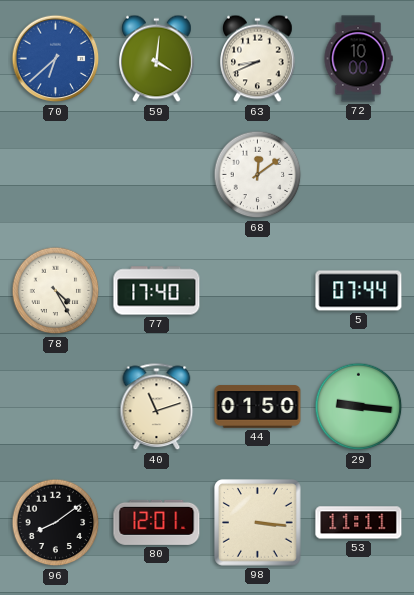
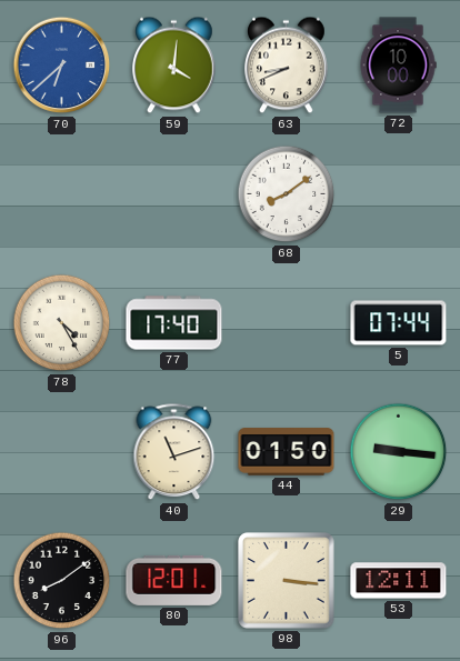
68: 12:09 -> 8:09 (287, 194)
53: 11:11 -> 12:11 (399, 581)
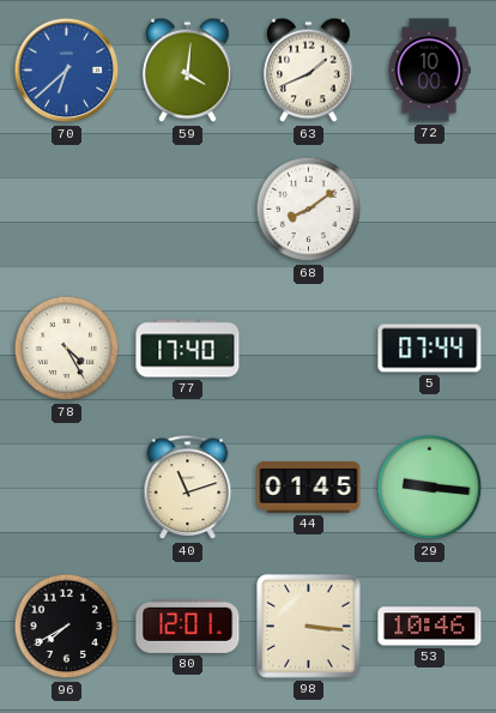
63: 8:41 -> 1:41 (309, 71)
44: 01:50 -> 01:45 (309, 488)
96: 8:09 -> 7:40 (67, 627)
53: 12:11 -> 10:46 (430, 627)
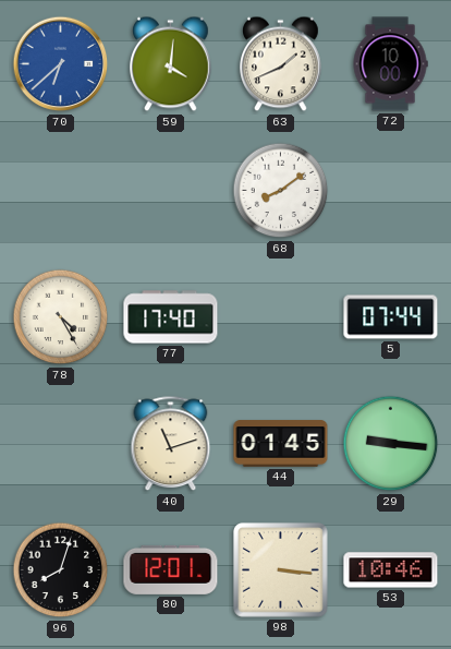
96: 7:40 -> 8:03 (61, 570)
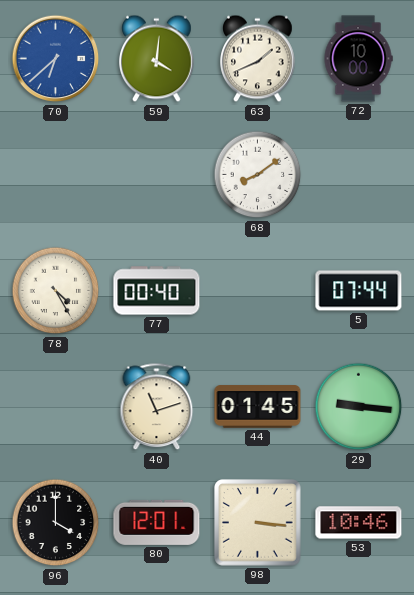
77: 17:40 -> 00:40 (157, 291)
96: 8:03 -> 4:00 (56, 523)
